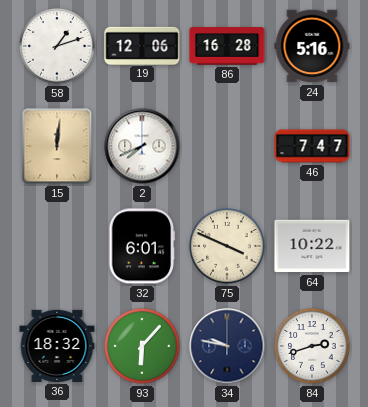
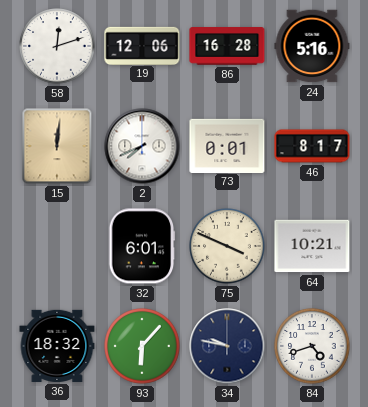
58: 1:12 -> 12:12 (57, 46)
73: none -> 0:01 (227, 145)
46: 7:47 -> 8:17 (312, 146)
64: 10:22 -> 10:21 (312, 246)
84: 2:42 -> 4:42 (312, 346)
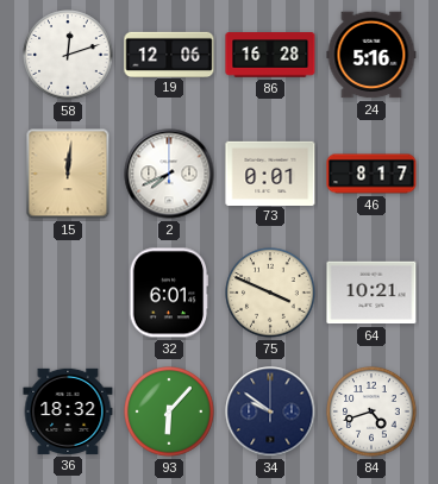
34: 9:47 -> 9:51 (270, 411)
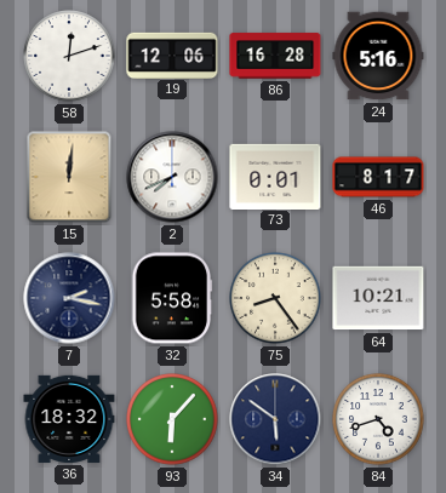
7: none -> 2:17 (69, 298)
32: 6:01 -> 5:58 (172, 298)
75: 3:49 -> 8:24 (275, 298)
34: 9:51 -> 5:51 (275, 419)
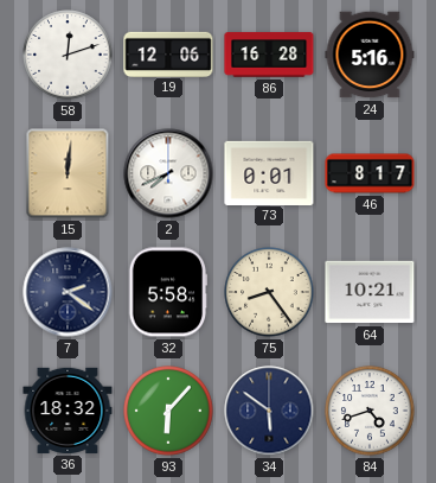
7: 2:17 -> 2:21 (68, 292)
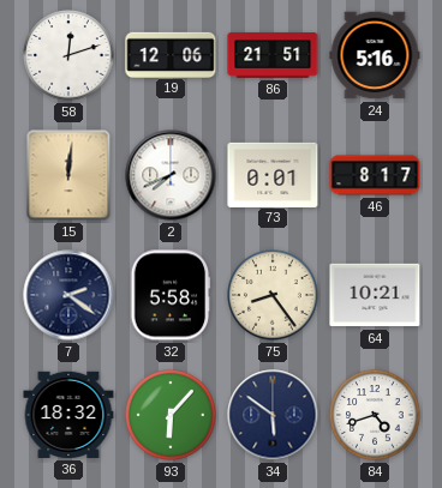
86: 16:28 -> 21:51 (273, 55)
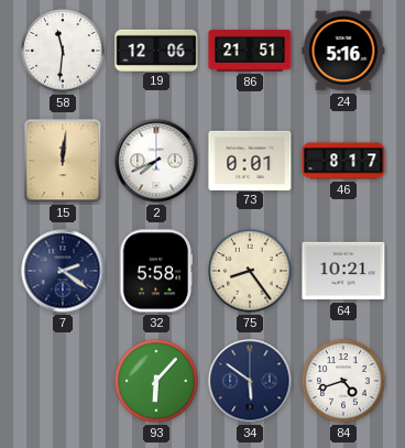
58: 12:12 -> 11:31 (63, 51)
36: 18:32 -> none (68, 415)
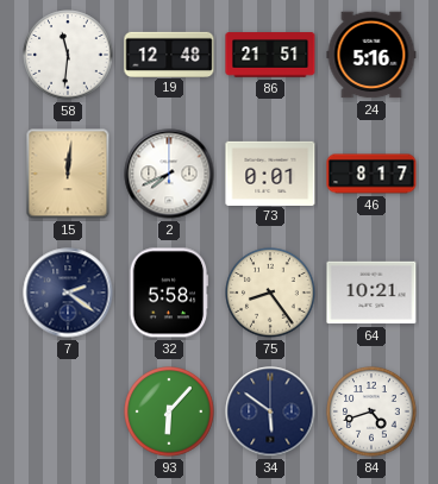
19: 12:06 -> 12:48 (169, 54)
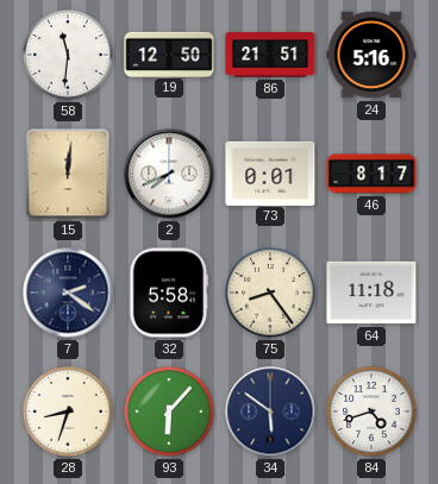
19: 12:48 -> 12:50 (169, 54)
64: 10:21 -> 11:18 (371, 293)
28: none -> 8:33 (68, 411)
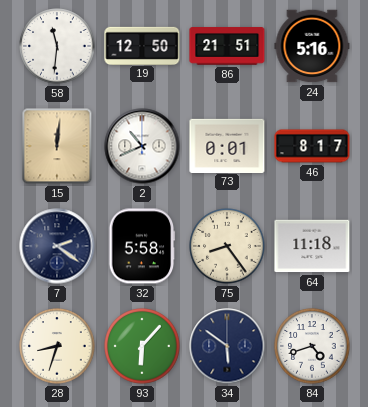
2: 7:41 -> 10:41 (142, 146)
